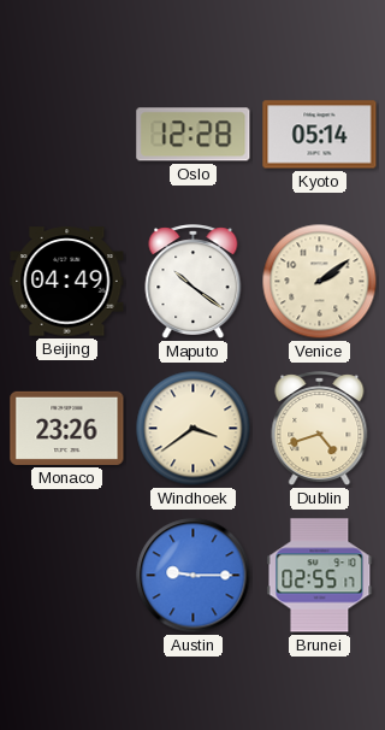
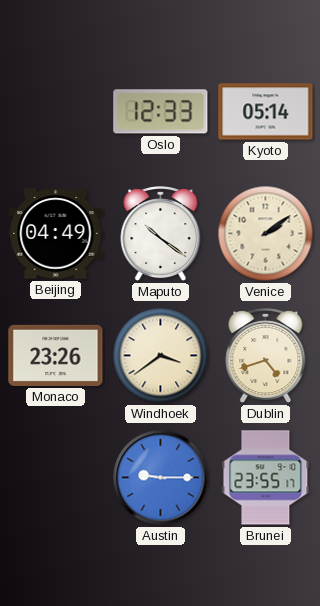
Oslo: 12:28 -> 12:33 (161, 112)
Brunei: 02:55 -> 23:55 (266, 478)
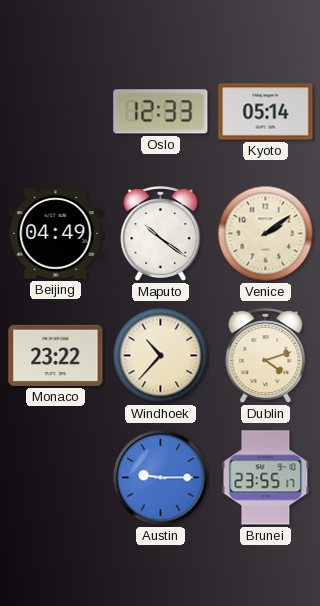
Monaco: 23:26 -> 23:22 (56, 355)
Windhoek: 3:39 -> 10:37 (161, 356)
Dublin: 4:42 -> 4:12 (266, 356)
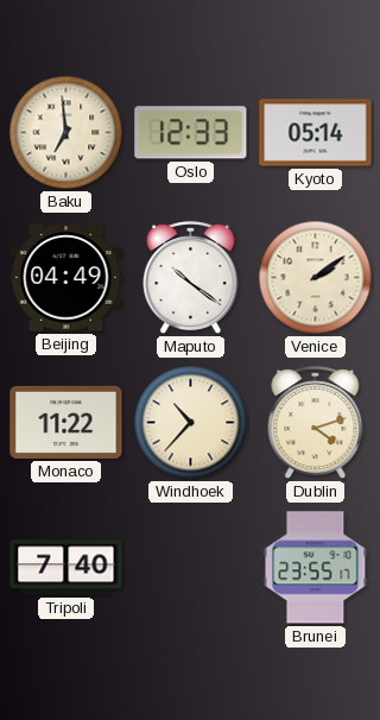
Baku: none -> 6:59 (66, 133)
Monaco: 23:22 -> 11:22 (66, 422)
Tripoli: none -> 7:40 (66, 568)
Austin: 9:15 -> none (161, 478)
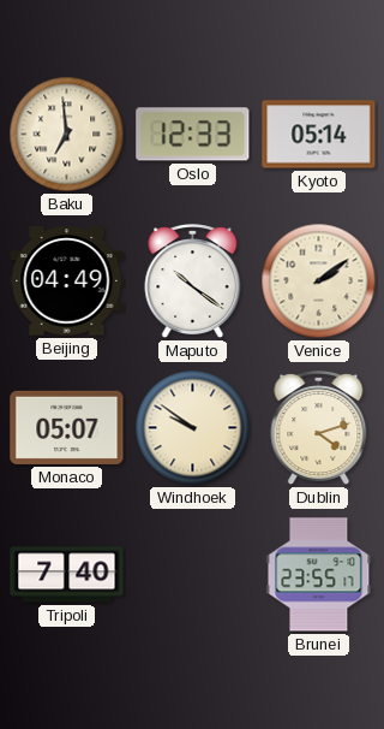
Monaco: 11:22 -> 05:07 (67, 427)
Windhoek: 10:37 -> 9:51 (193, 428)
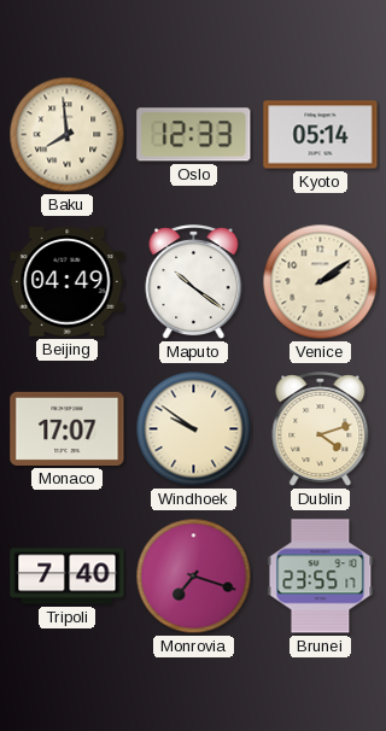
Baku: 6:59 -> 7:59 (68, 135)
Monaco: 05:07 -> 17:07 (68, 428)
Monrovia: none -> 7:18 (194, 577)
